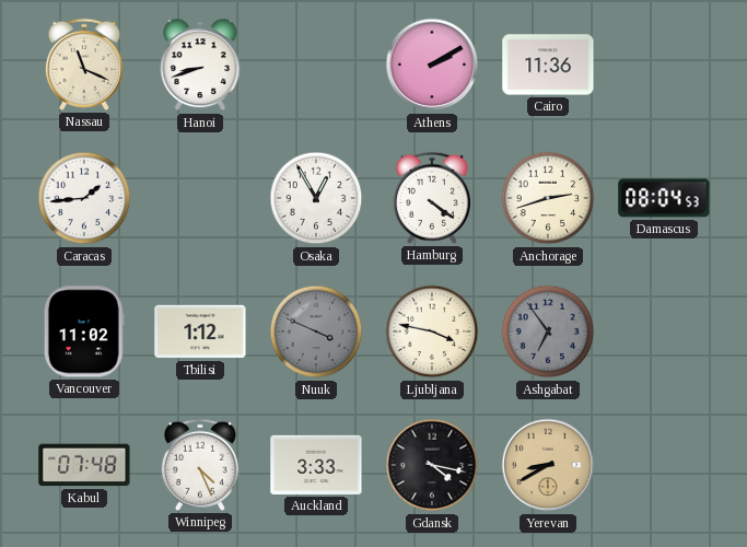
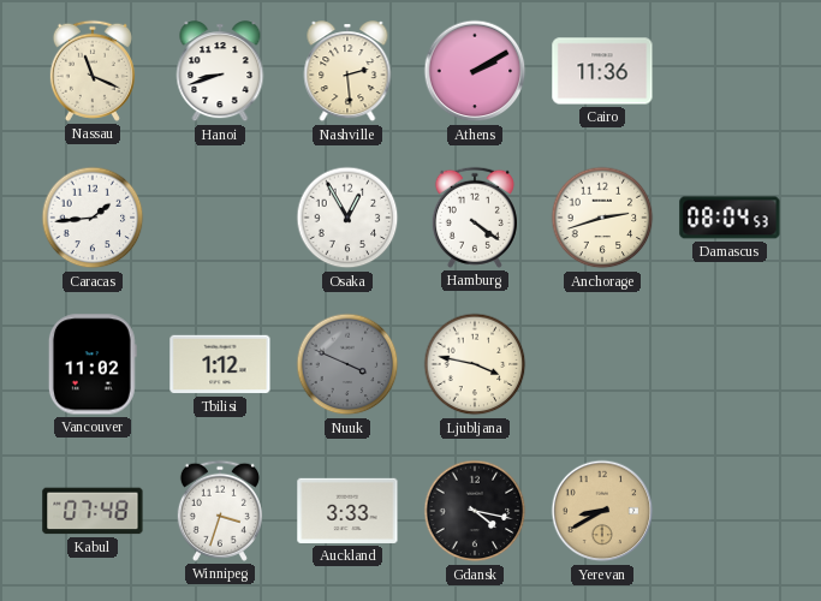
Nashville: none -> 2:29 (347, 72)
Ashgabat: 6:54 -> none (548, 331)
Winnipeg: 4:26 -> 3:33 (220, 511)
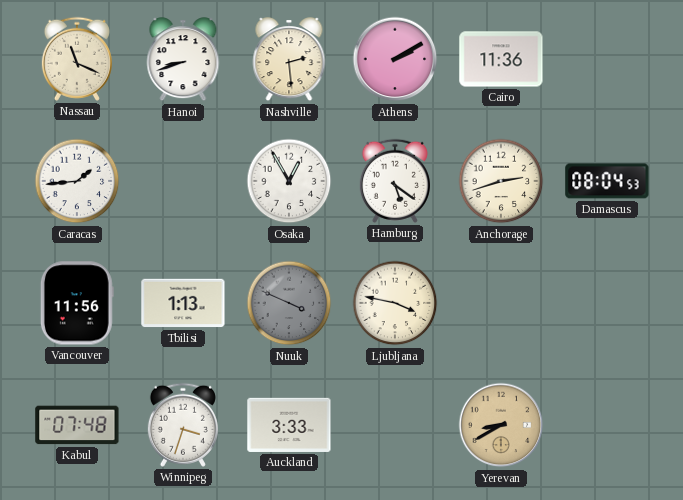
Hamburg: 4:21 -> 5:21 (395, 181)
Vancouver: 11:02 -> 11:56 (77, 303)
Tbilisi: 1:12 -> 1:13 (183, 303)
Gdansk: 4:17 -> none (475, 511)
